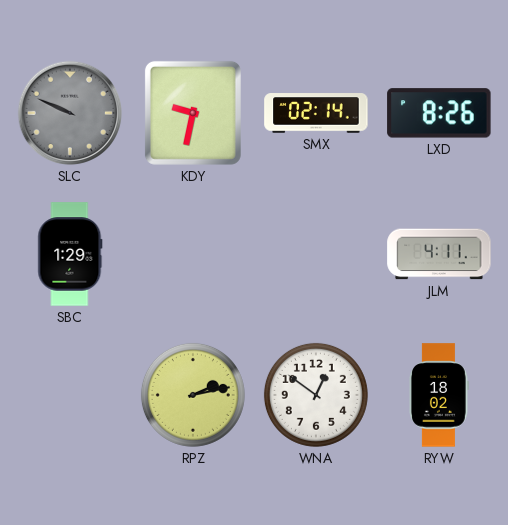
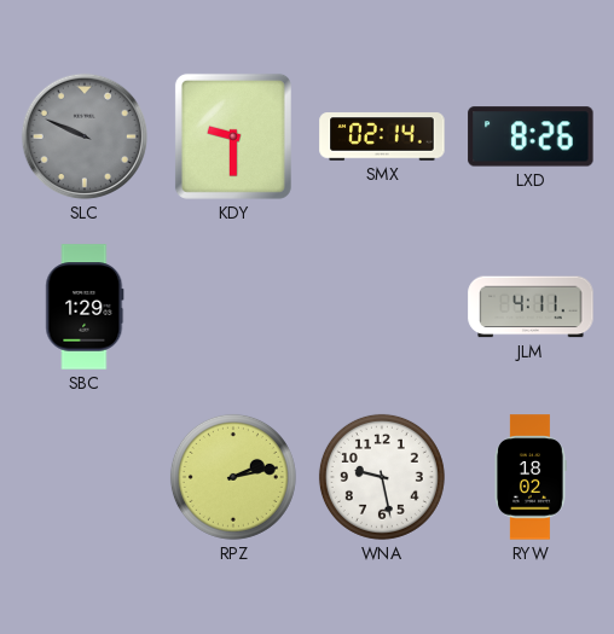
KDY: 9:32 -> 9:30 (233, 136)
WNA: 12:51 -> 9:28 (382, 477)
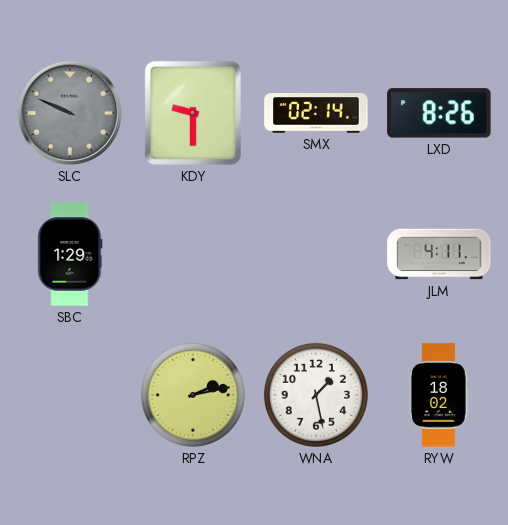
WNA: 9:28 -> 1:28 (316, 395)
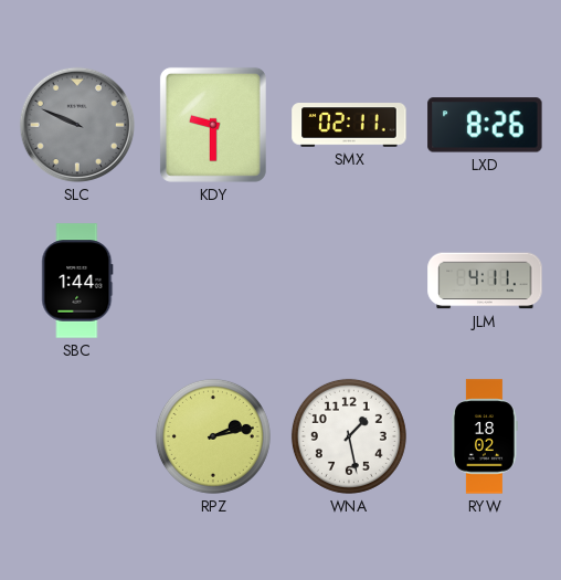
SMX: 02:14 -> 02:11 (349, 125)
SBC: 1:29 -> 1:44 (77, 281)
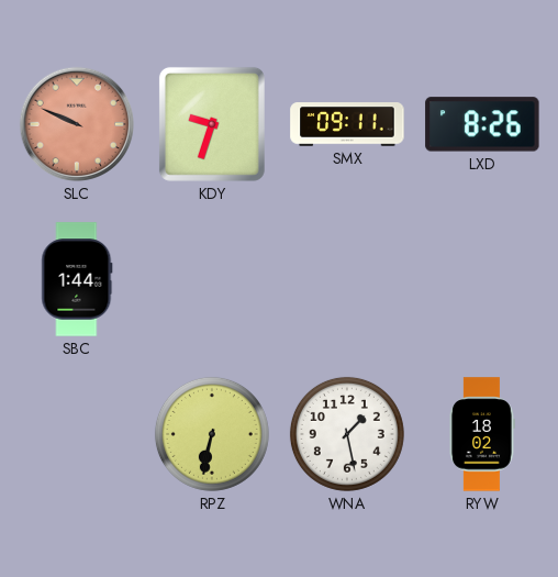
SLC dial: grey -> salmon (77, 124)
KDY: 9:30 -> 9:33 (212, 124)
SMX: 02:11 -> 09:11 (347, 124)
JLM: 4:11 -> none (485, 281)
RPZ: 2:13 -> 6:32 (212, 434)
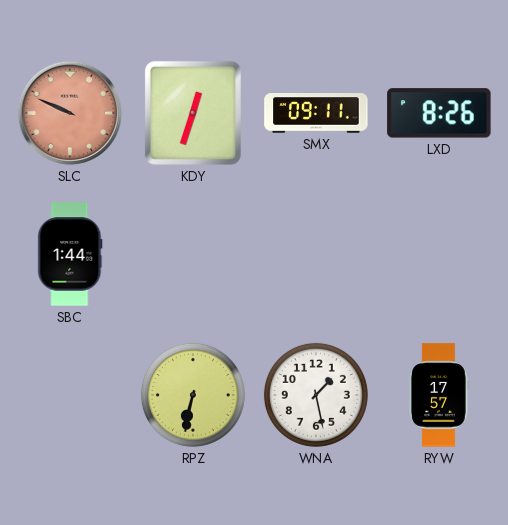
KDY: 9:33 -> 12:33 (193, 113)
RYW: 18:02 -> 17:57 (439, 395)
